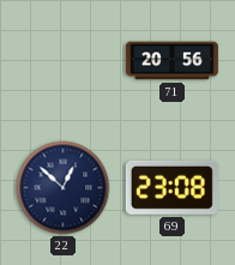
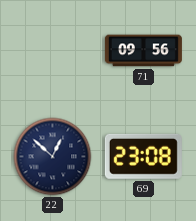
71: 20:56 -> 09:56 (143, 51)
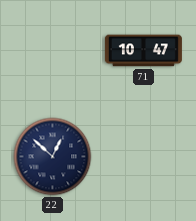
71: 09:56 -> 10:47 (143, 51)
69: 23:08 -> none (143, 156)
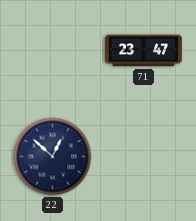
71: 10:47 -> 23:47 (143, 51)
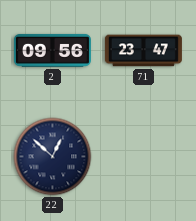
2: none -> 09:56 (52, 50)
